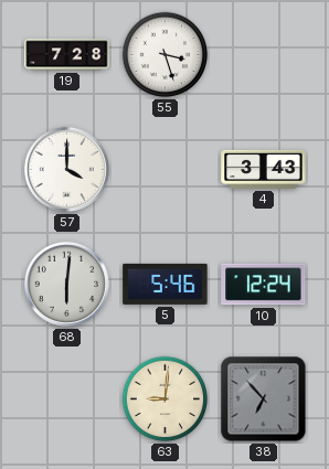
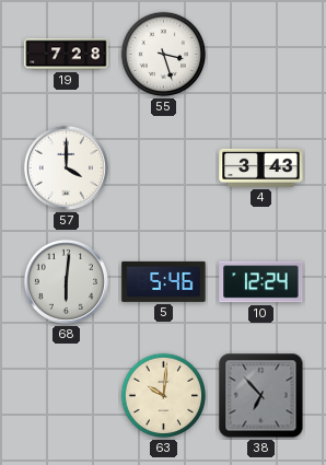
63: 9:01 -> 10:01 (164, 396)
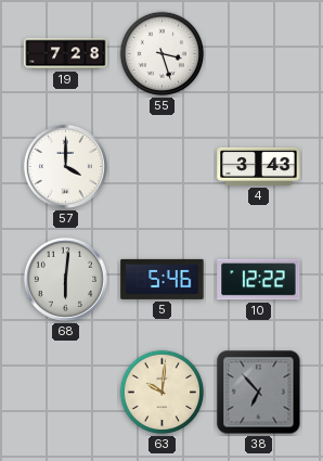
10: 12:24 -> 12:22 (259, 280)
